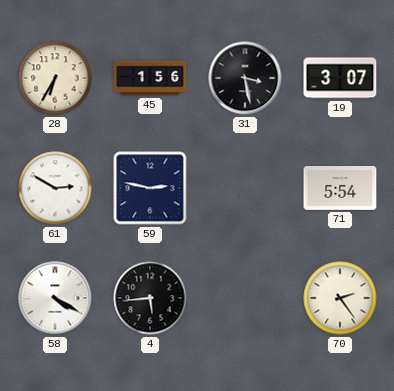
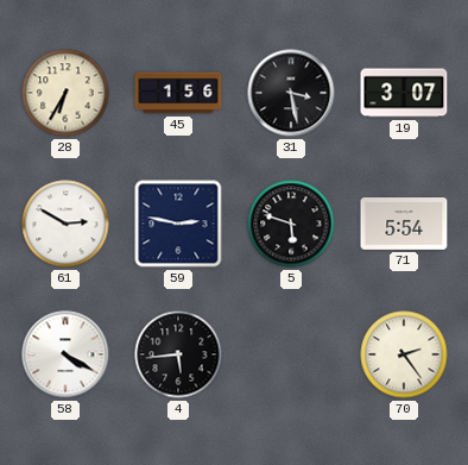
5: none -> 5:48 (291, 224)
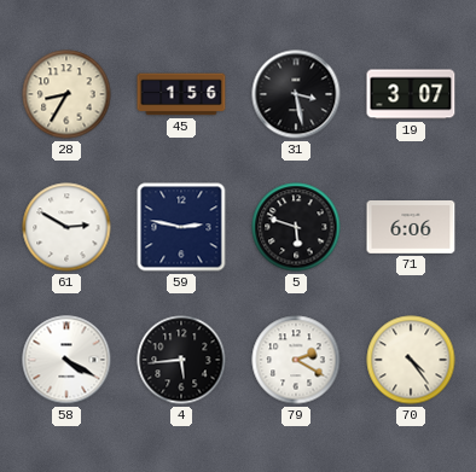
28: 6:35 -> 8:35 (66, 94)
71: 5:54 -> 6:06 (411, 228)
79: none -> 2:20 (296, 360)
70: 2:24 -> 4:24 (411, 360)
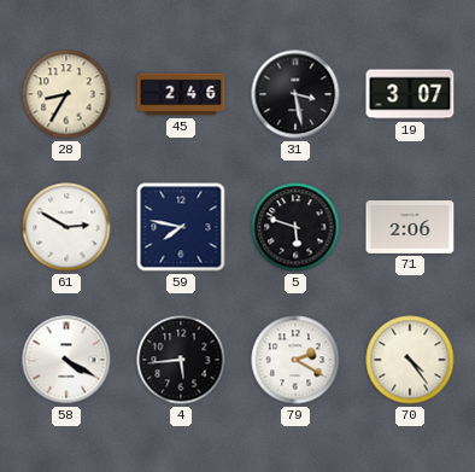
45: 1:56 -> 2:46 (181, 94)
59: 2:47 -> 7:47 (181, 227)
71: 6:06 -> 2:06 (410, 228)
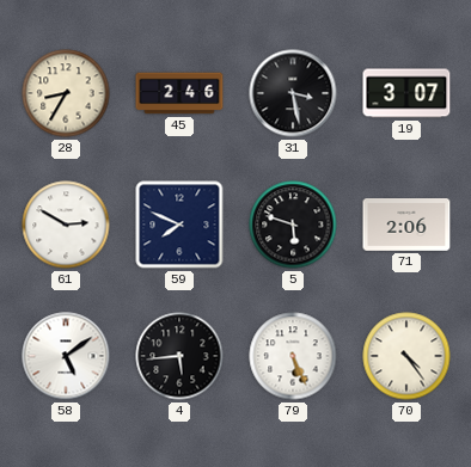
59: 7:47 -> 7:49 (179, 225)
58: 4:20 -> 5:09 (66, 356)
79: 2:20 -> 5:26 (293, 356)
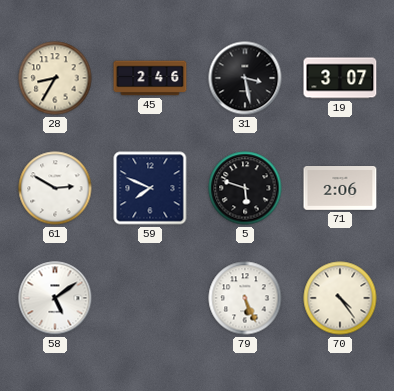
4: 5:44 -> none (179, 356)
